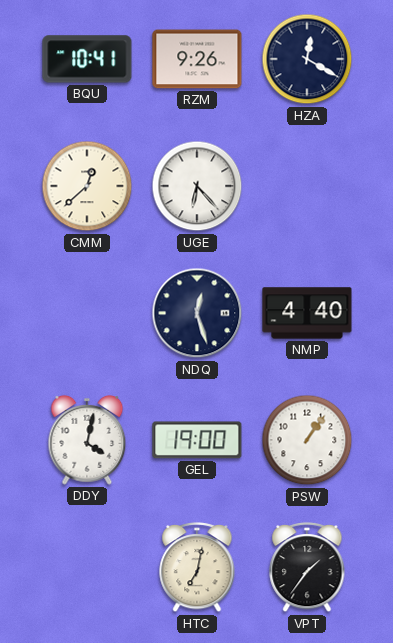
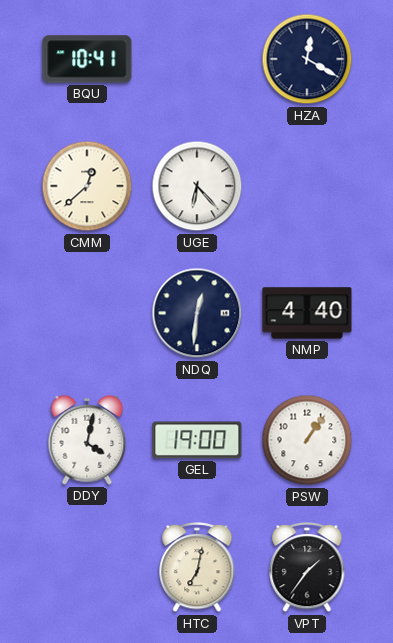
RZM: 9:26 -> none (197, 59)
NDQ: 12:27 -> 12:31 (197, 313)
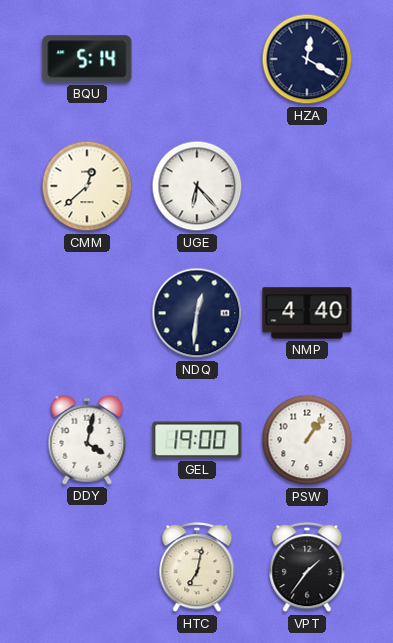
BQU: 10:41 -> 5:14 (87, 59)
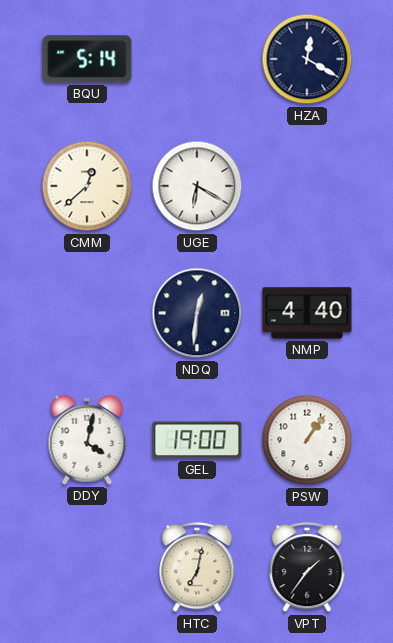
UGE: 6:23 -> 6:20 (197, 186)
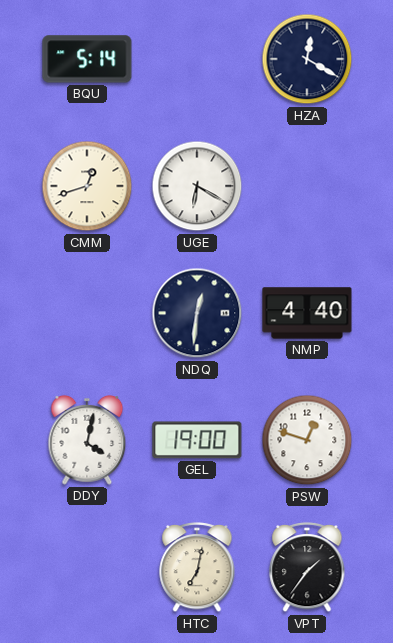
CMM: 12:38 -> 12:42 (87, 186)
PSW: 1:06 -> 12:48 (307, 440)
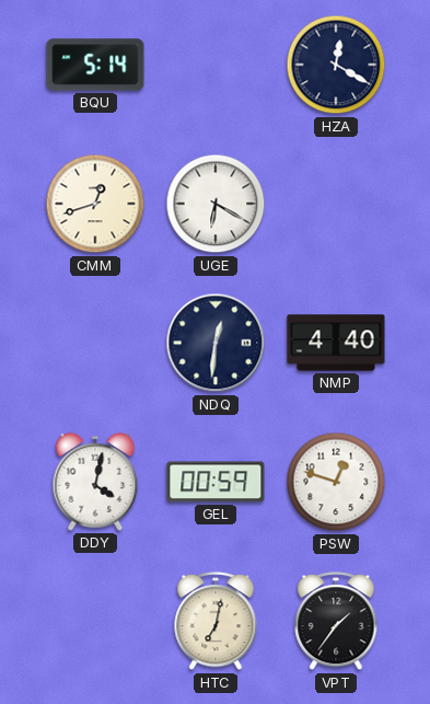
GEL: 19:00 -> 00:59 (216, 482)
